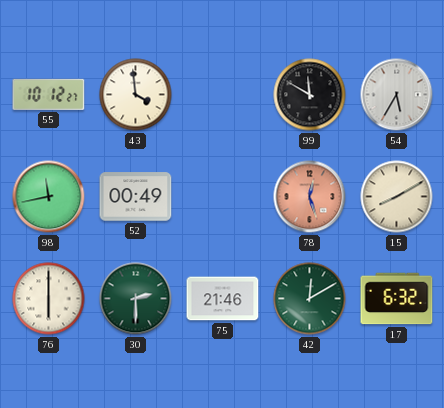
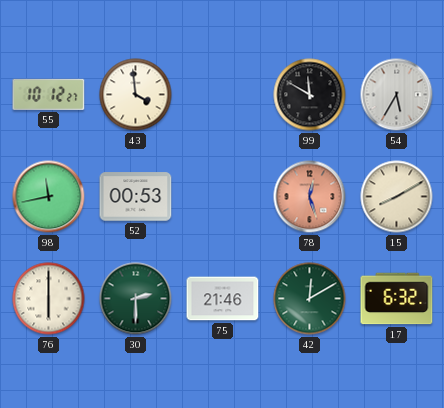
52: 00:49 -> 00:53 (136, 197)
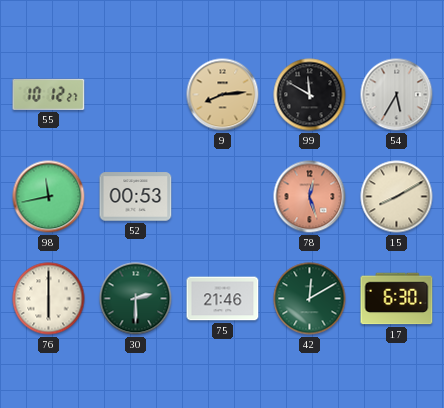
43: 3:59 -> none (136, 95)
9: none -> 8:14 (223, 95)
17: 6:32 -> 6:30 (397, 299)
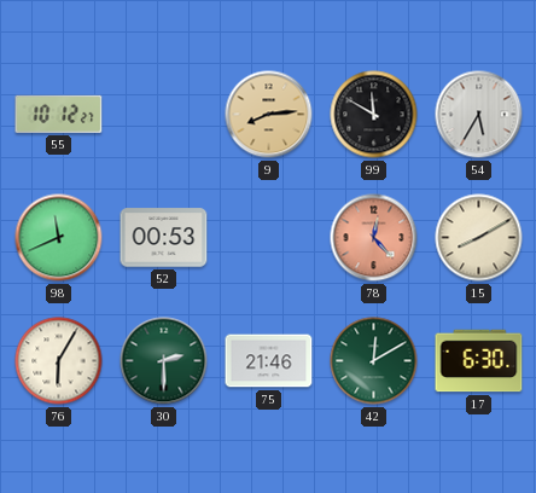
98: 11:43 -> 11:41 (59, 238)
78: 12:27 -> 12:23 (374, 238)
76: 6:00 -> 6:05 (59, 361)
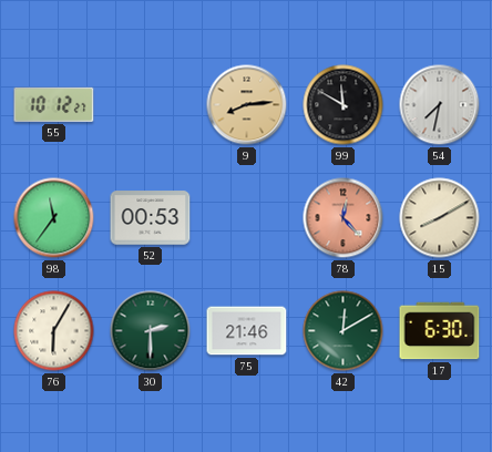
54: 5:35 -> 7:32 (440, 105)
98: 11:41 -> 11:36 (54, 218)
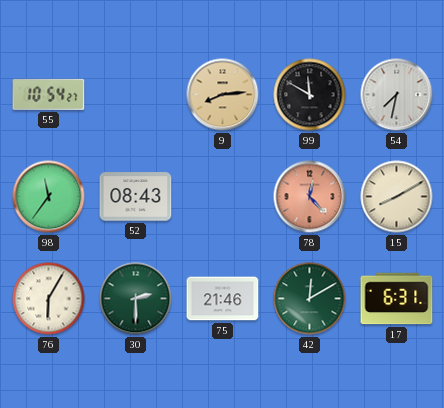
55: 10:12 -> 10:54 (49, 94)
52: 00:53 -> 08:43 (136, 197)
17: 6:30 -> 6:31 (397, 299)
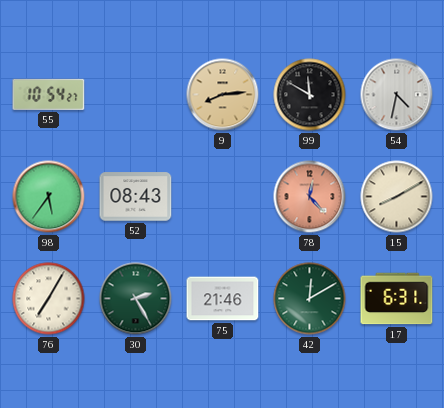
54: 7:32 -> 4:32 (397, 95)
98: 11:36 -> 5:36 (49, 197)
76: 6:05 -> 7:05 (49, 299)
30: 2:30 -> 2:25 (136, 299)
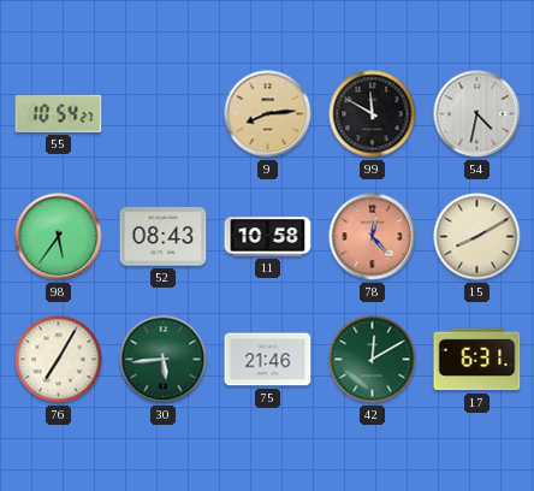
11: none -> 10:58 (268, 237)
30: 2:25 -> 5:44 (164, 360)
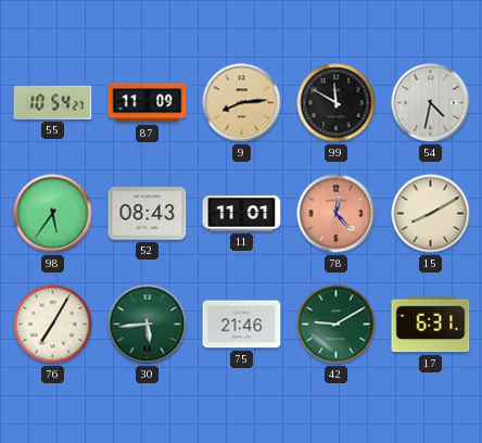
87: none -> 11:09 (148, 103)
11: 10:58 -> 11:01 (242, 214)
42: 12:10 -> 9:10 (337, 325)
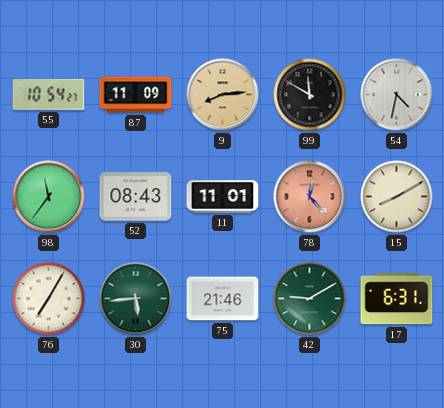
98: 5:36 -> 11:36 (49, 197)
